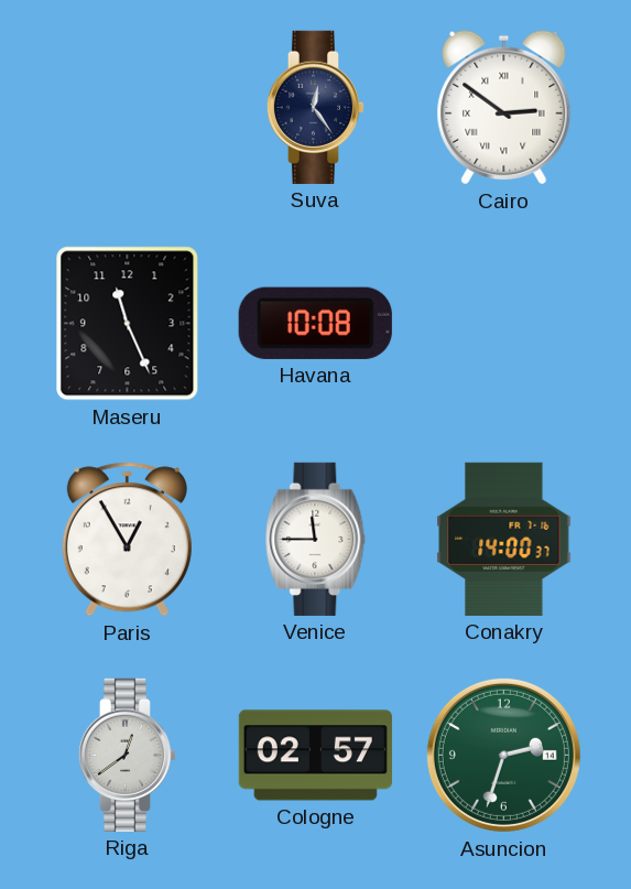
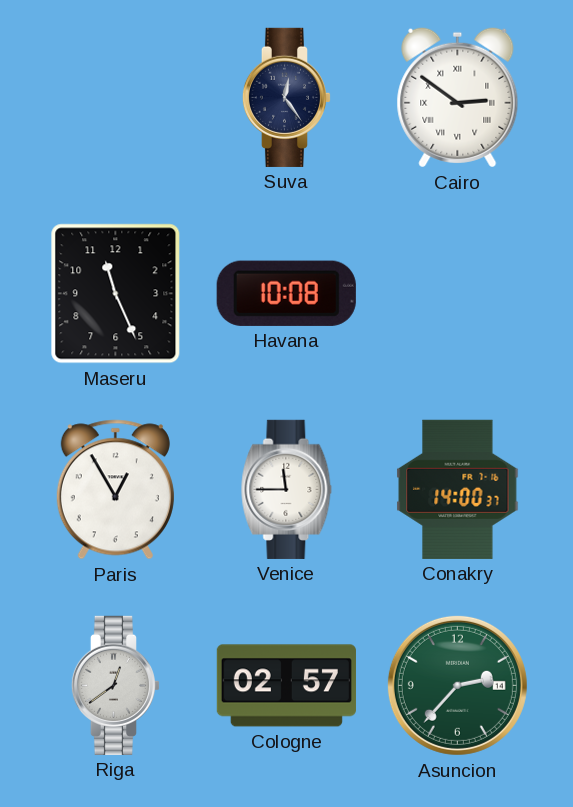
Asuncion: 2:33 -> 2:37 (457, 685)
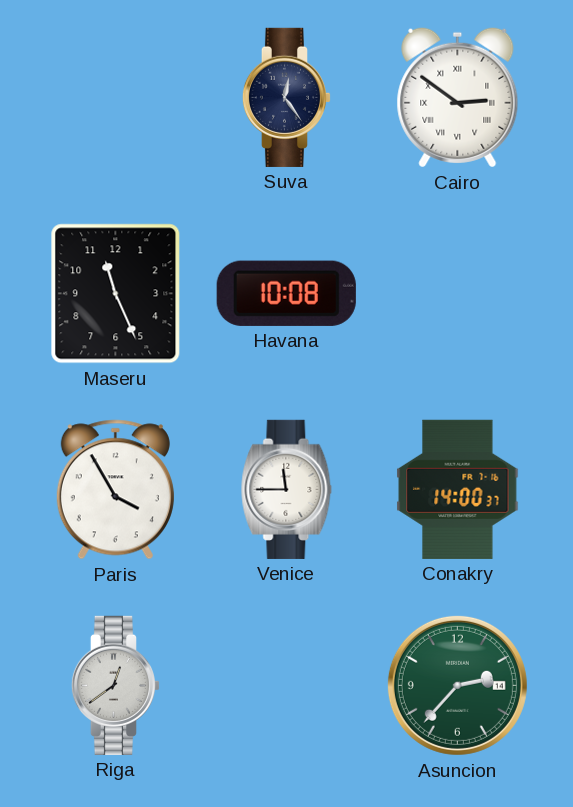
Paris: 12:55 -> 3:55 (115, 490)
Cologne: 02:57 -> none (286, 686)
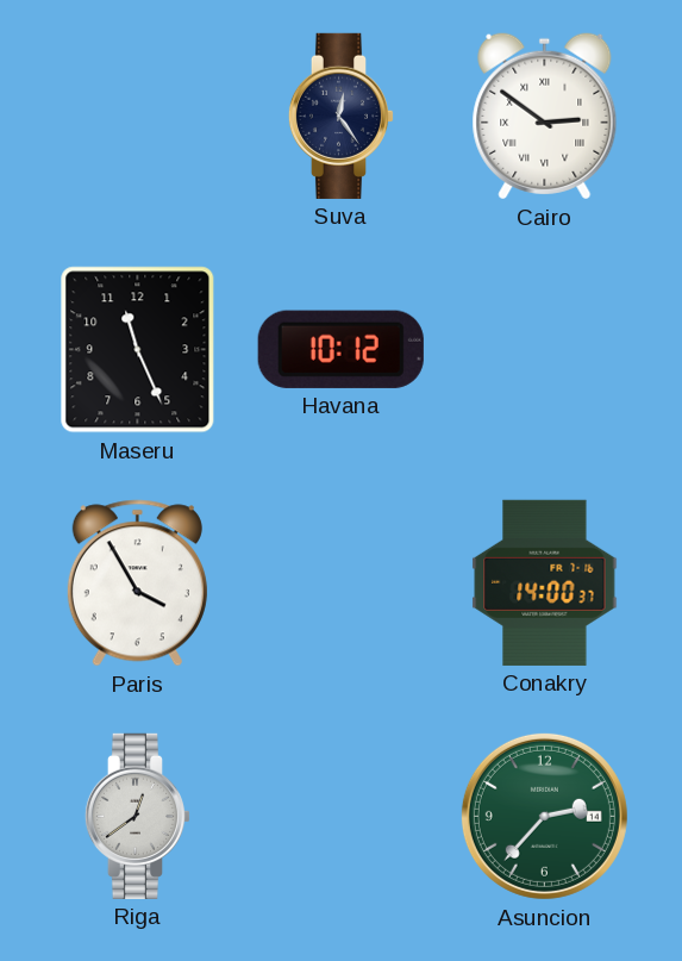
Havana: 10:08 -> 10:12 (340, 349)
Venice: 11:45 -> none (287, 489)
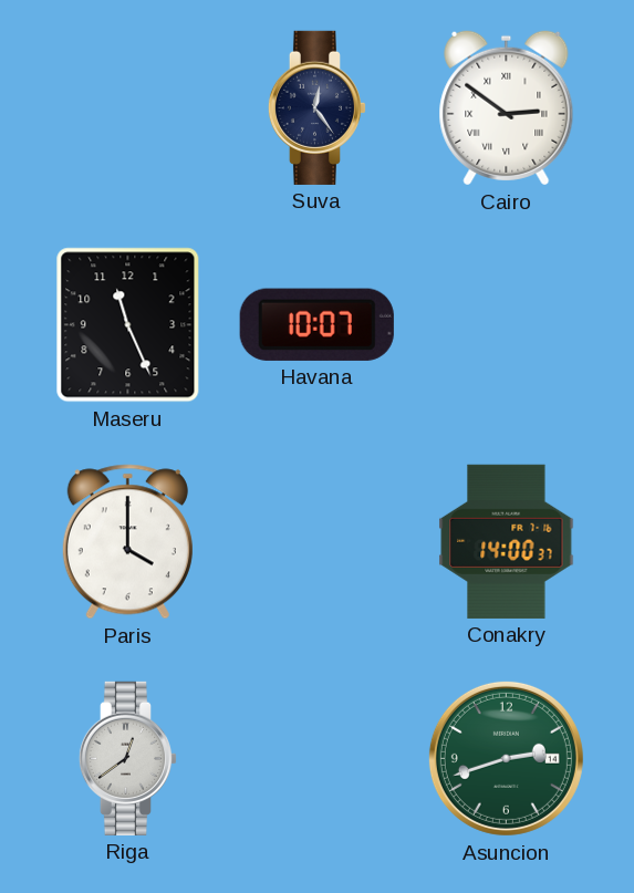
Havana: 10:12 -> 10:07 (316, 324)
Paris: 3:55 -> 4:00 (127, 542)
Asuncion: 2:37 -> 2:42 (506, 758)
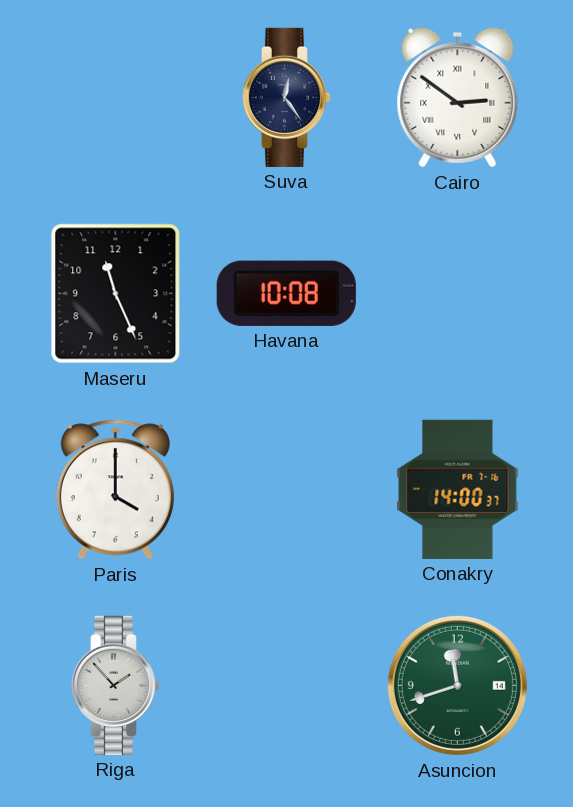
Havana: 10:07 -> 10:08 (286, 293)
Riga: 12:39 -> 1:53 (116, 685)
Asuncion: 2:42 -> 11:42 (457, 685)
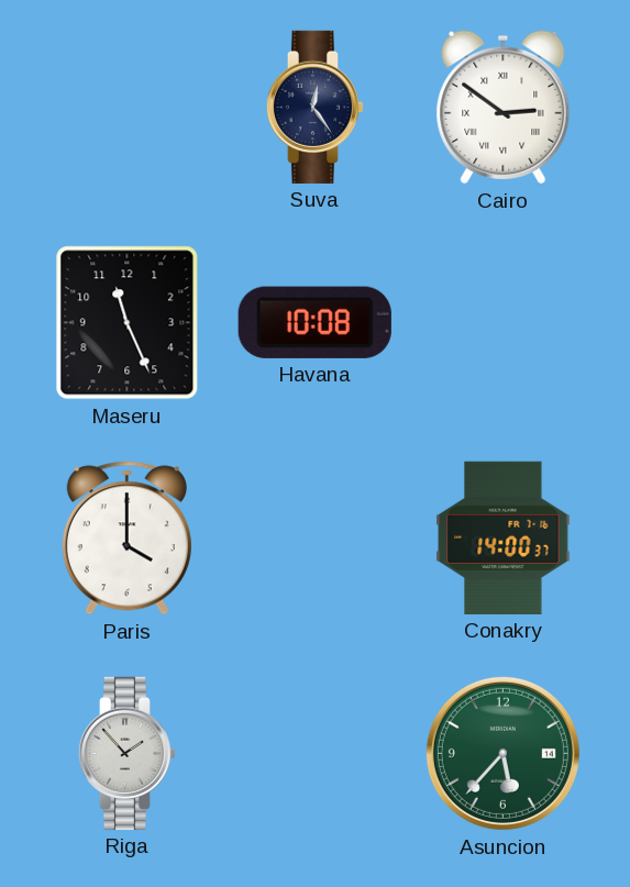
Asuncion: 11:42 -> 5:37 (502, 753)
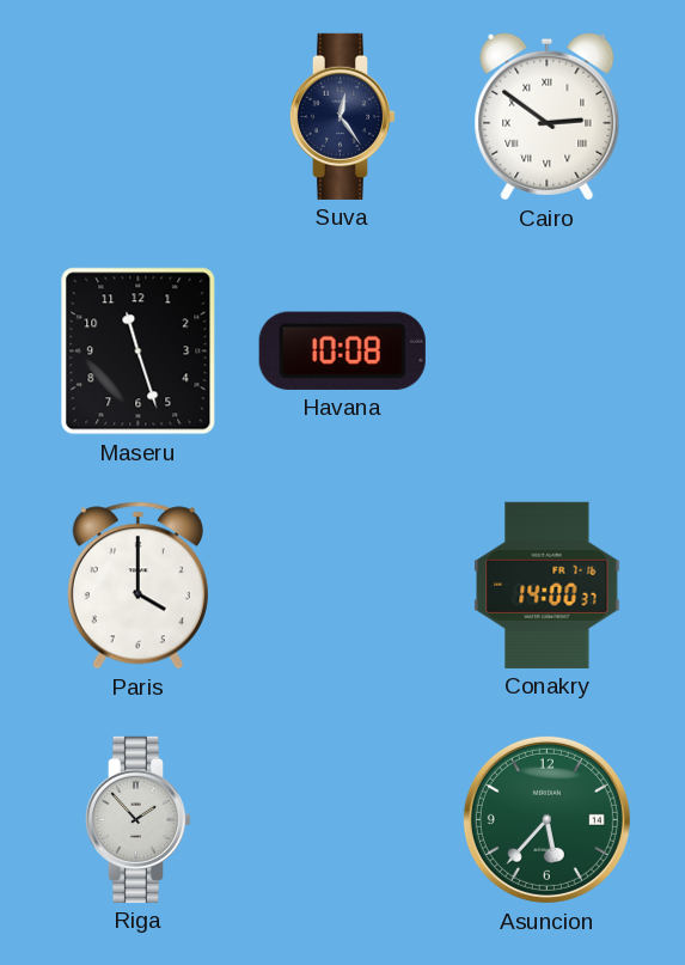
Maseru: 11:26 -> 11:27 (139, 352)
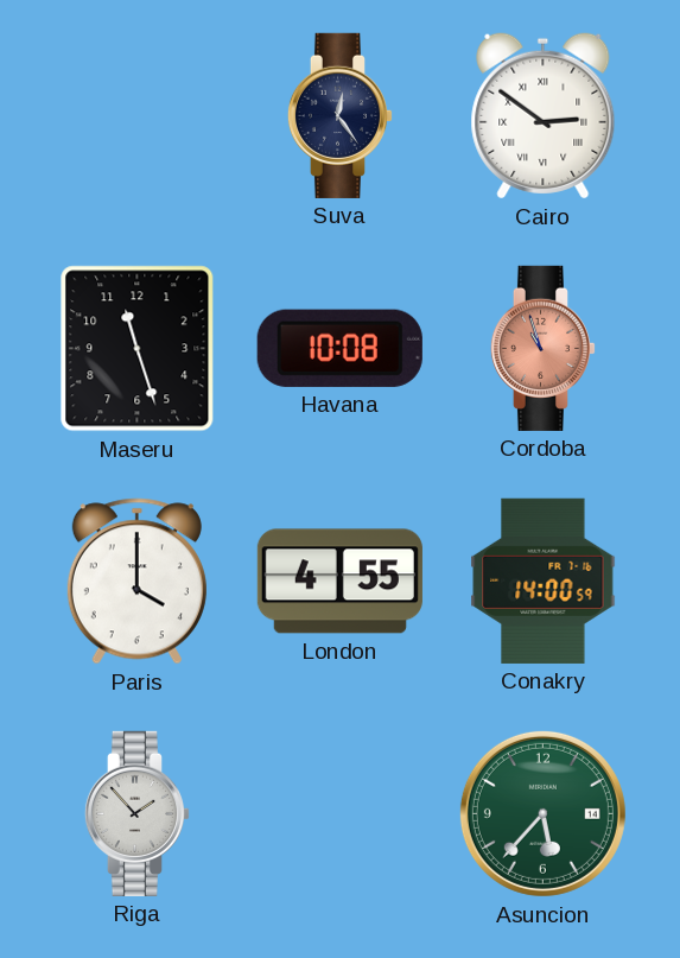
Cordoba: none -> 10:57 (544, 348)
London: none -> 4:55 (339, 582)
Conakry: 14:00:37 -> 14:00:59 (544, 580)
